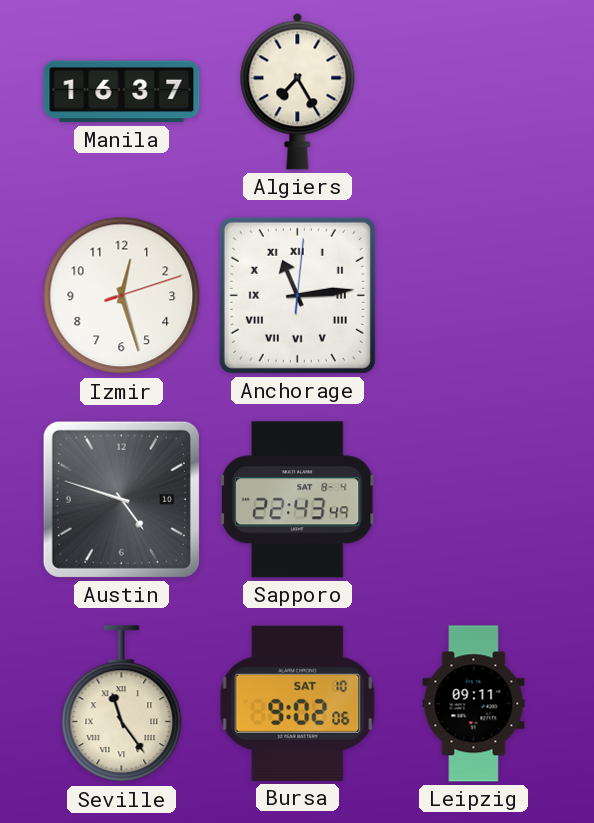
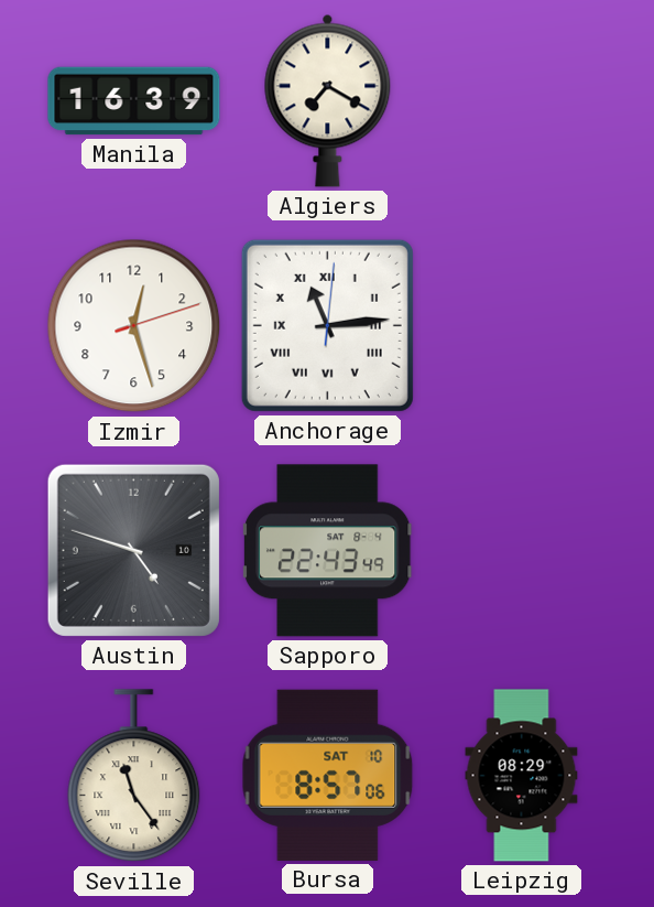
Manila: 16:37 -> 16:39 (134, 101)
Algiers: 7:25 -> 7:20 (328, 100)
Bursa: 9:02 -> 8:57 (328, 775)
Leipzig: 09:11 -> 08:29 (522, 776)
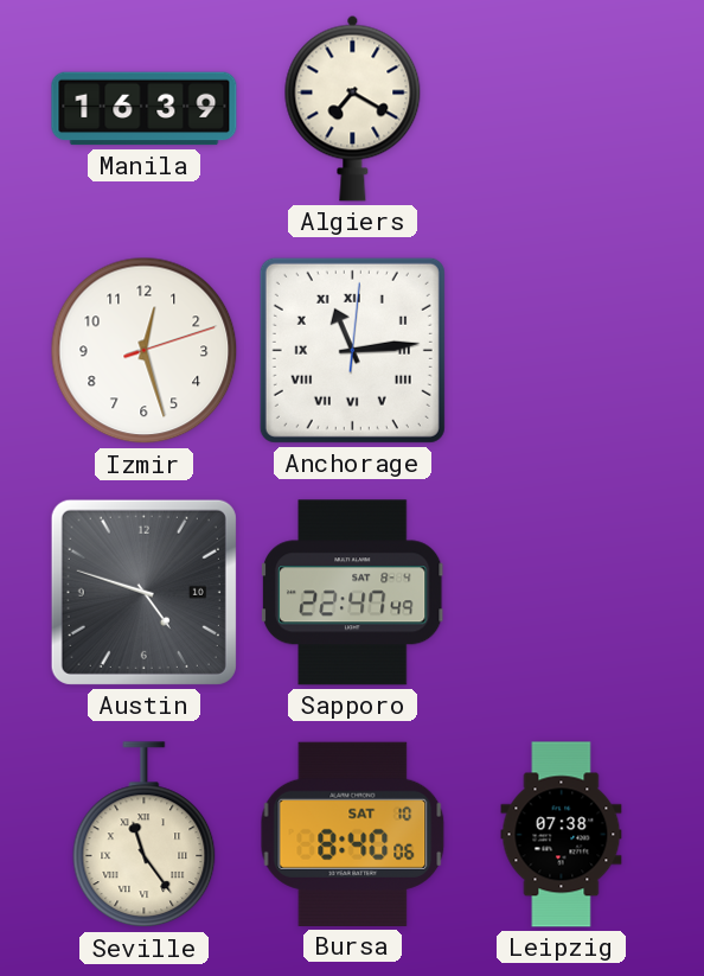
Sapporo: 22:43 -> 22:47 (353, 593)
Bursa: 8:57 -> 8:40 (353, 834)
Leipzig: 08:29 -> 07:38 (562, 835)
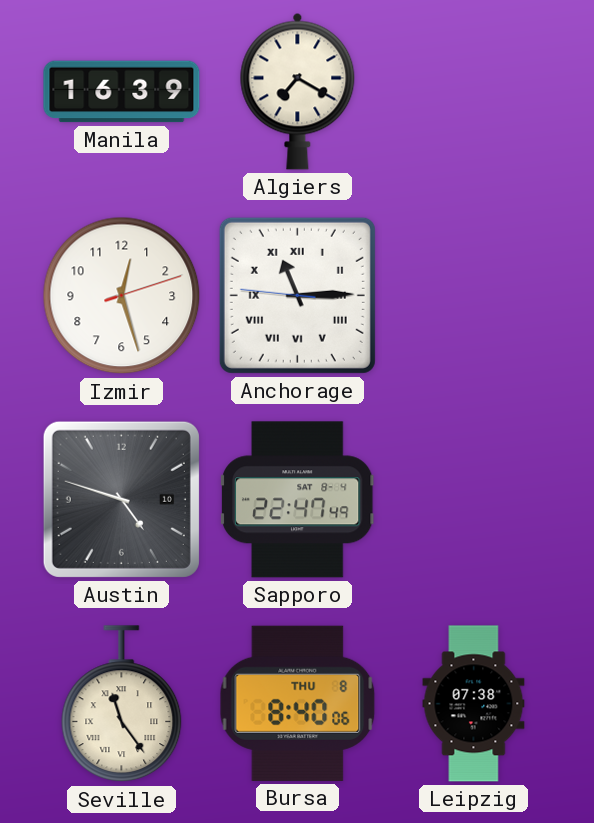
Anchorage: 11:14:01 -> 11:14:46 (297, 295)
Bursa date: SAT 10 -> THU 8 (298, 703)
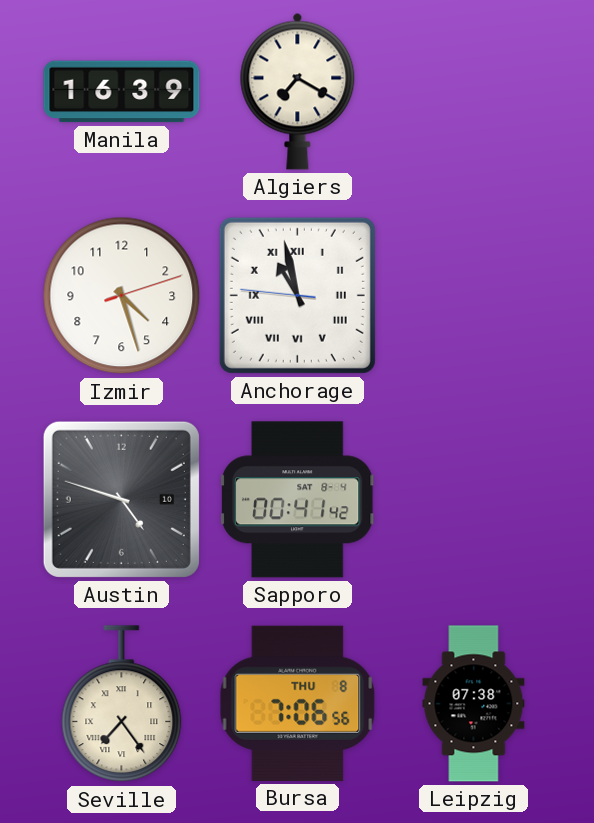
Izmir: 12:27 -> 4:27 (122, 296)
Anchorage: 11:14 -> 10:57 (297, 295)
Sapporo: 22:47 -> 00:41 (298, 500)
Seville: 11:24 -> 7:24 (122, 704)
Bursa: 8:40 -> 7:06 (298, 703)
